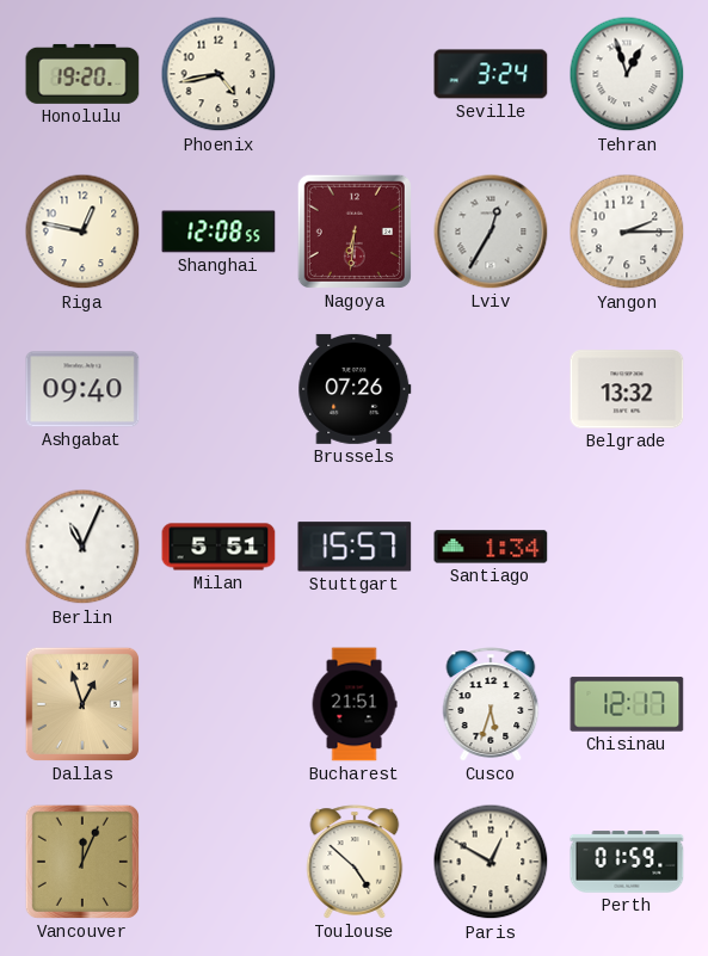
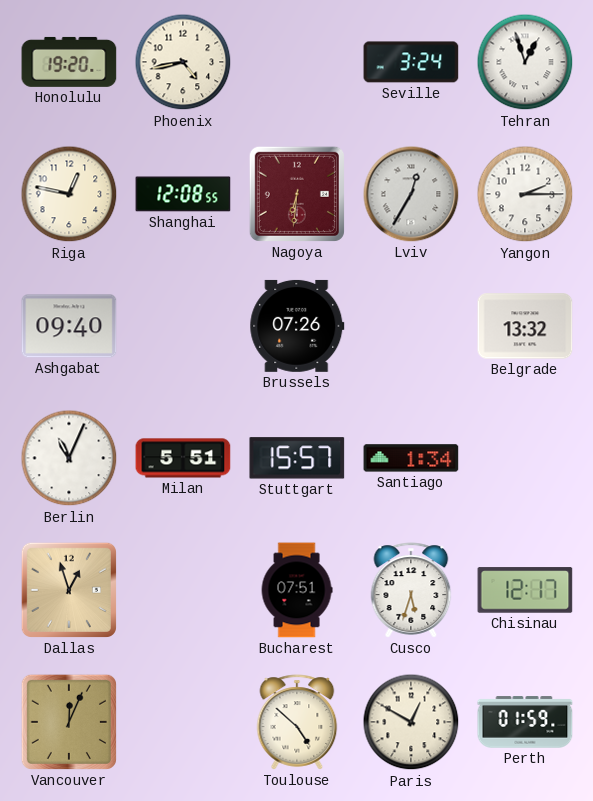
Bucharest: 21:51 -> 07:51 (297, 590)
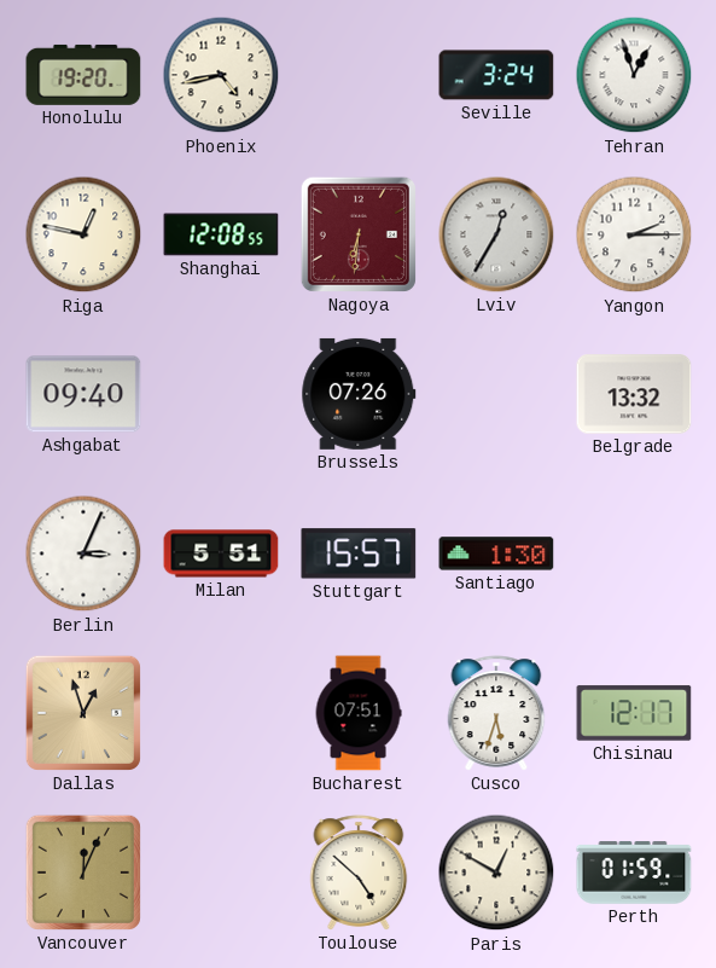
Berlin: 11:04 -> 3:04 (83, 553)
Santiago: 1:34 -> 1:30 (496, 553)
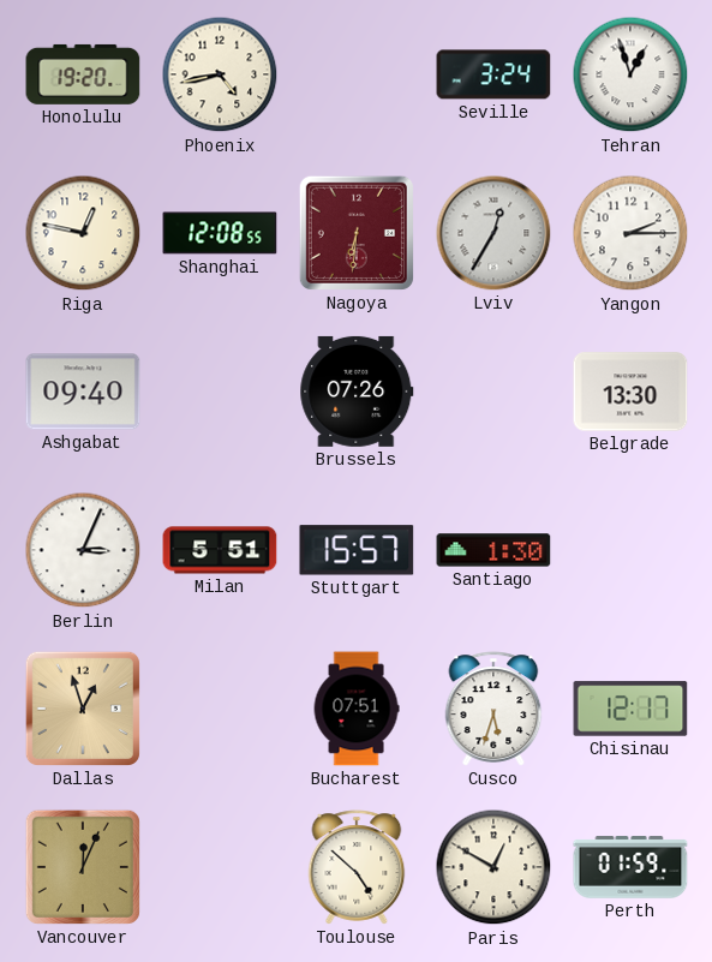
Belgrade: 13:32 -> 13:30 (630, 392)
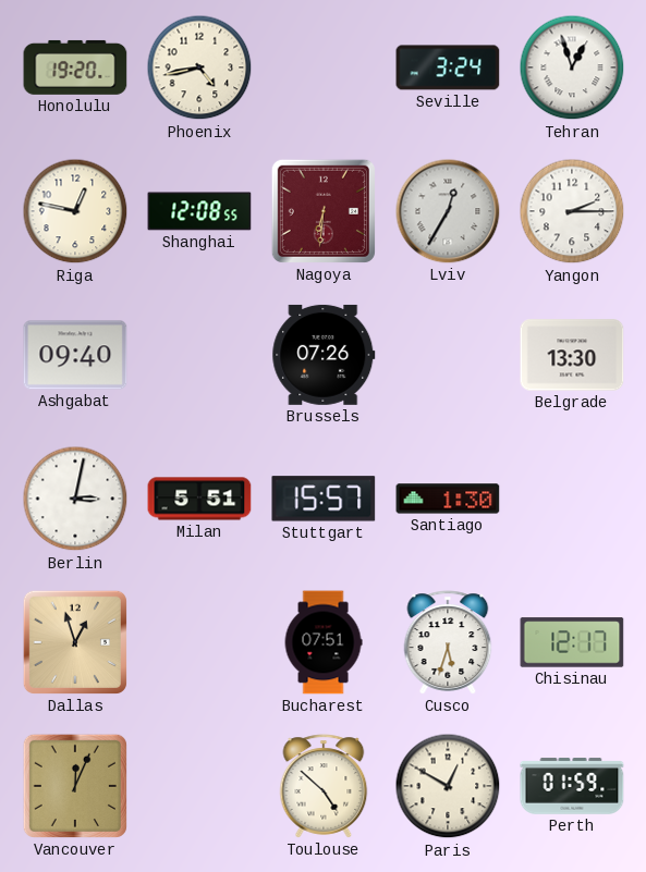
Berlin: 3:04 -> 3:02 (75, 499)
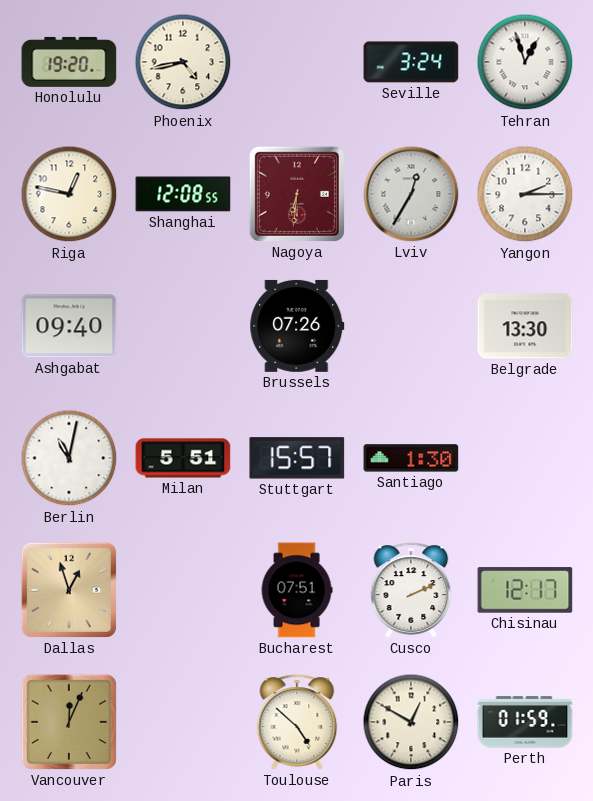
Berlin: 3:02 -> 11:02 (69, 458)
Cusco: 5:33 -> 2:11 (411, 590)
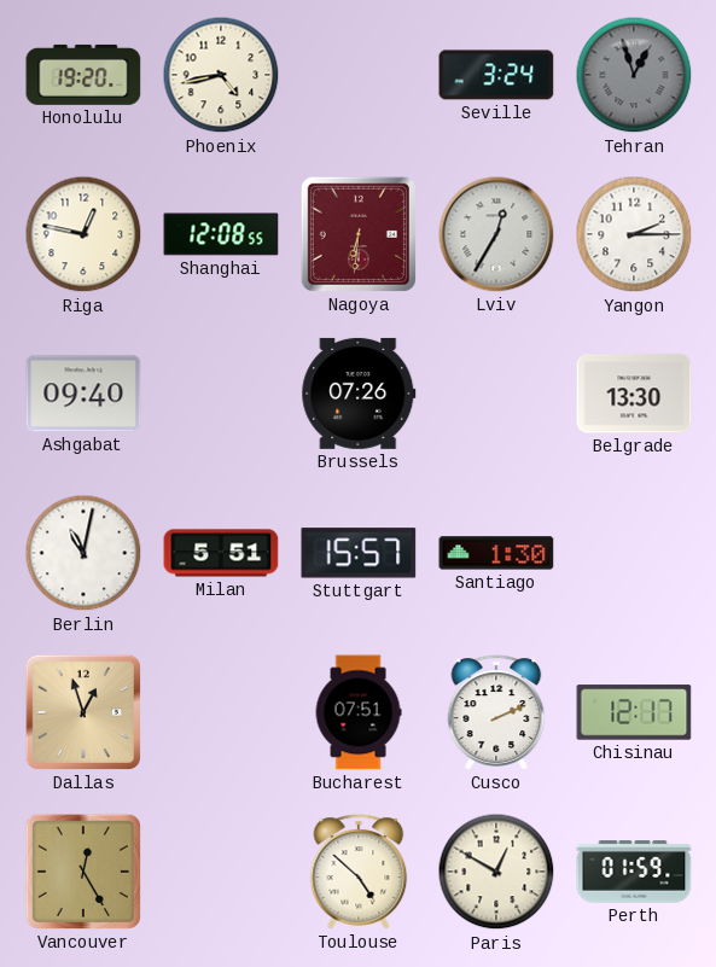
Tehran dial: white -> grey (634, 75)
Vancouver: 12:04 -> 12:25 (83, 872)
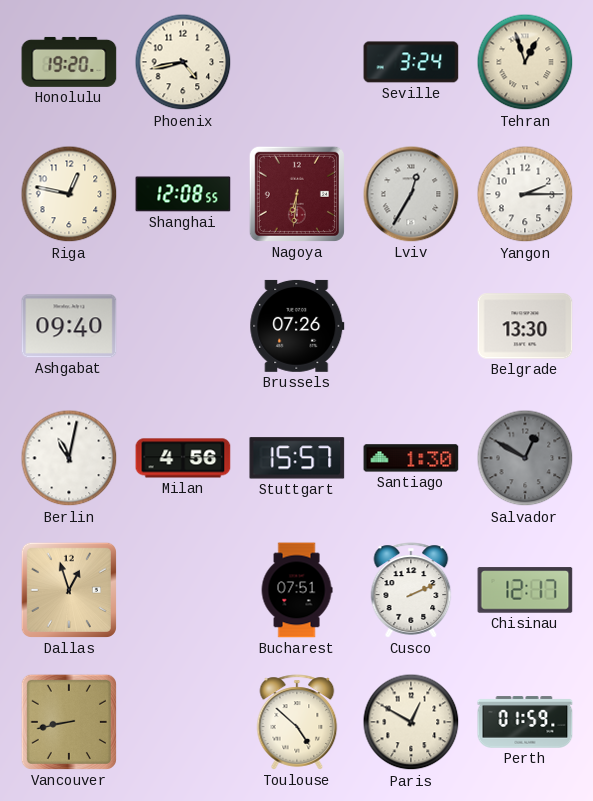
Tehran dial: grey -> cream (525, 62)
Milan: 5:51 -> 4:56 (183, 458)
Salvador: none -> 12:50 (525, 458)
Vancouver: 12:25 -> 8:43 (69, 722)
